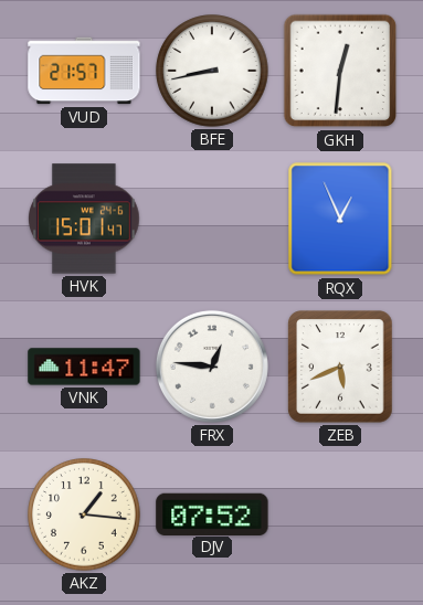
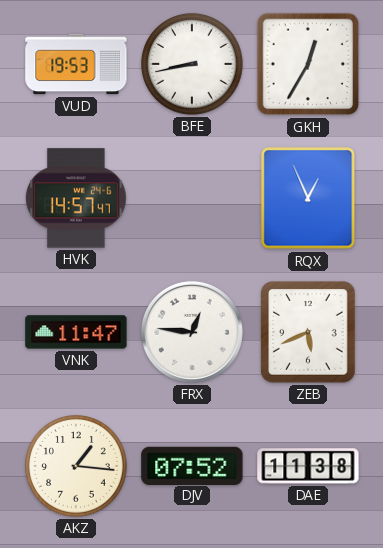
VUD: 21:57 -> 19:53 (76, 64)
GKH: 12:31 -> 12:35 (308, 64)
HVK: 15:01 -> 14:57 (77, 198)
DAE: none -> 11:38 (308, 466)
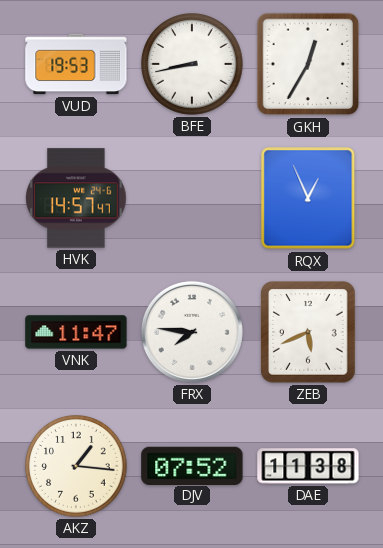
FRX: 12:46 -> 7:46 (192, 332)
